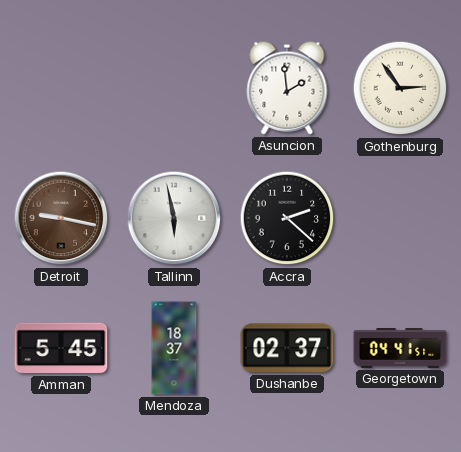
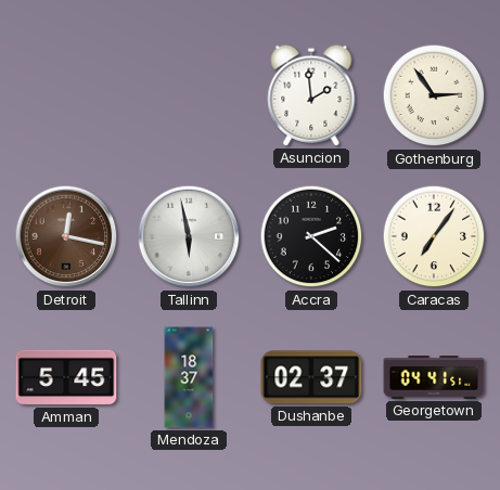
Detroit: 9:17 -> 12:17 (66, 236)
Caracas: none -> 7:06 (434, 236)
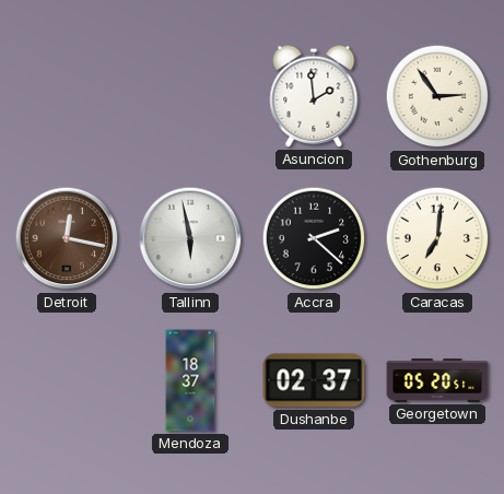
Caracas: 7:06 -> 7:01 (437, 238)
Amman: 5:45 -> none (66, 377)
Georgetown: 04:41 -> 05:20 (437, 381)
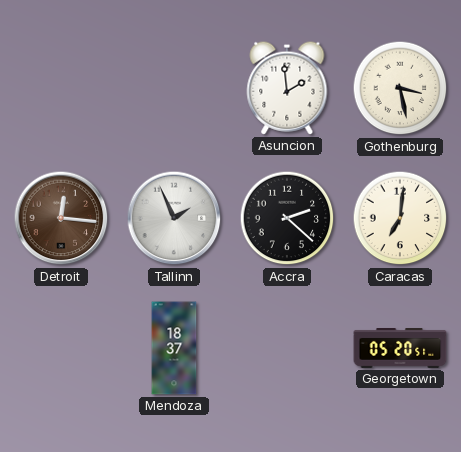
Gothenburg: 2:54 -> 3:28 (400, 88)
Detroit: 12:17 -> 12:16 (61, 218)
Tallinn: 5:58 -> 1:56 (174, 218)
Dushanbe: 02:37 -> none (314, 380)
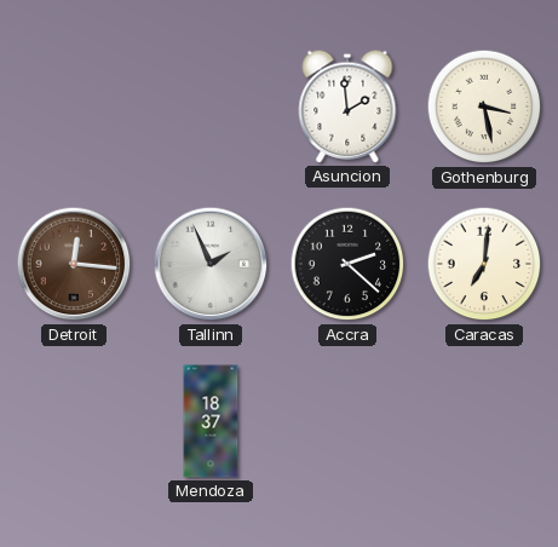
Georgetown: 05:20 -> none (400, 349)
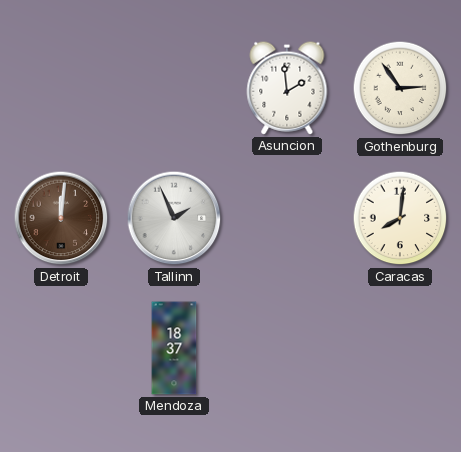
Gothenburg: 3:28 -> 2:54 (400, 88)
Detroit: 12:16 -> 12:01 (61, 218)
Accra: 2:22 -> none (347, 264)
Caracas: 7:01 -> 8:01 (400, 218)
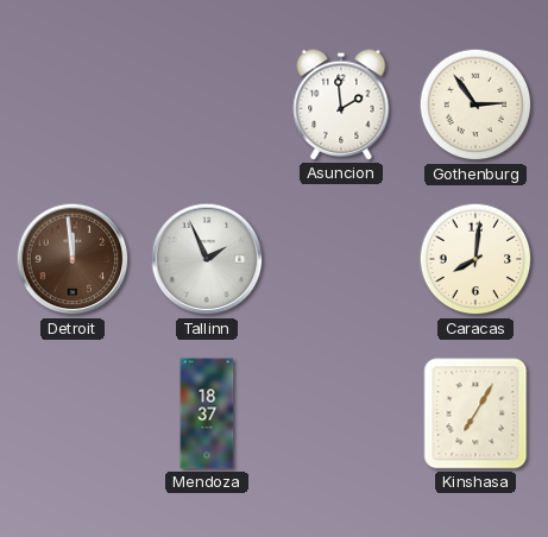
Detroit: 12:01 -> 11:59 (73, 259)
Kinshasa: none -> 7:05 (475, 413)
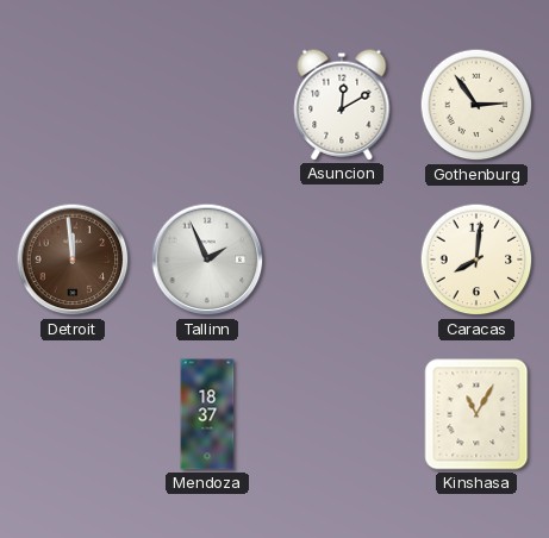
Asuncion: 1:59 -> 12:10 (342, 105)
Kinshasa: 7:05 -> 11:05 (476, 414)
